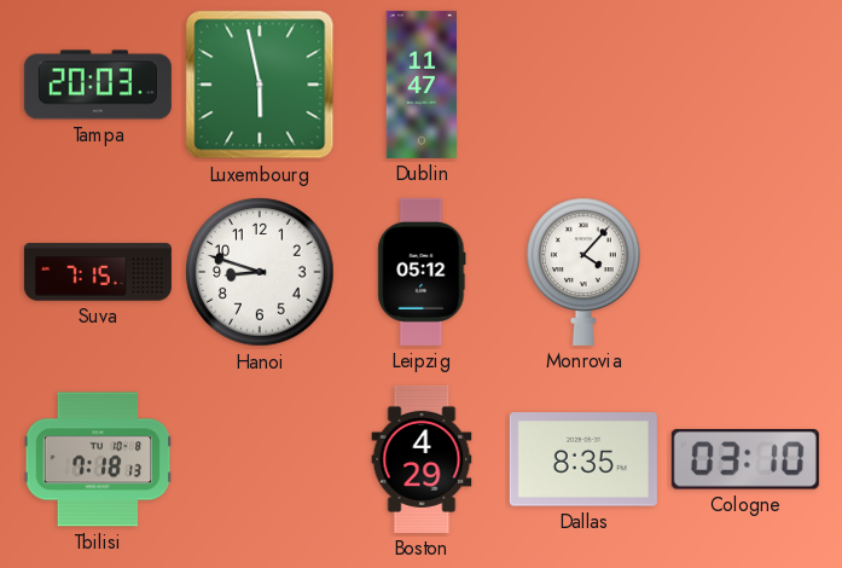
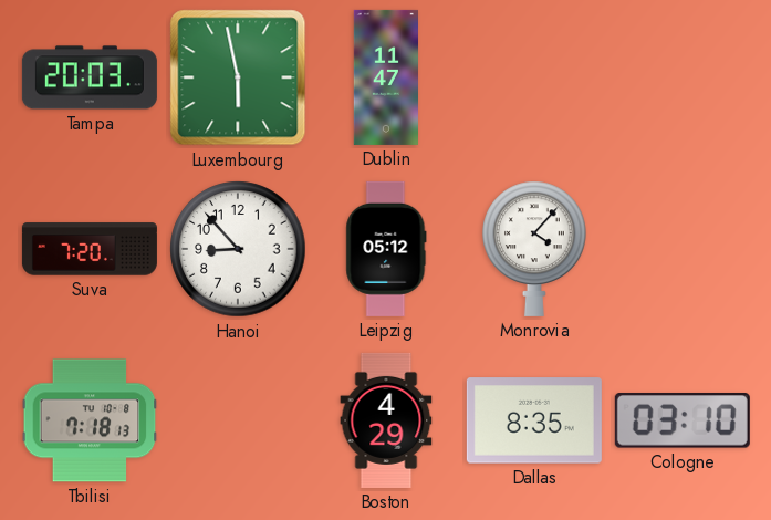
Suva: 7:15 -> 7:20 (90, 249)
Hanoi: 8:48 -> 8:53 (238, 249)
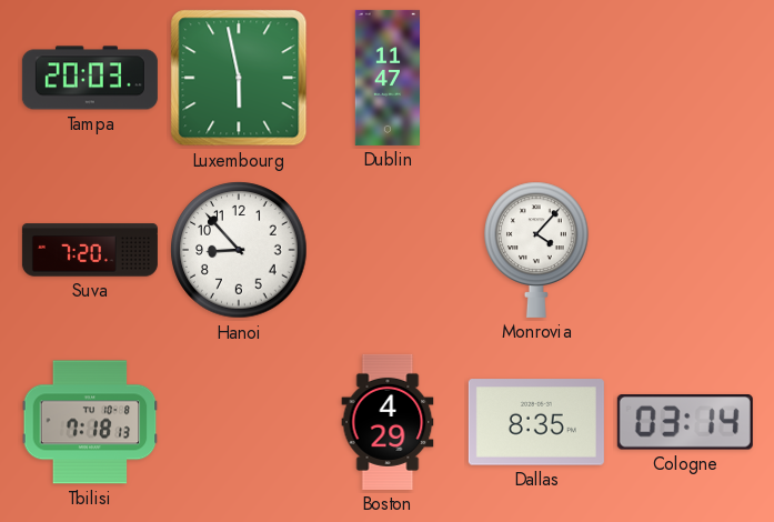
Leipzig: 05:12 -> none (386, 249)
Cologne: 03:10 -> 03:14 (685, 422)
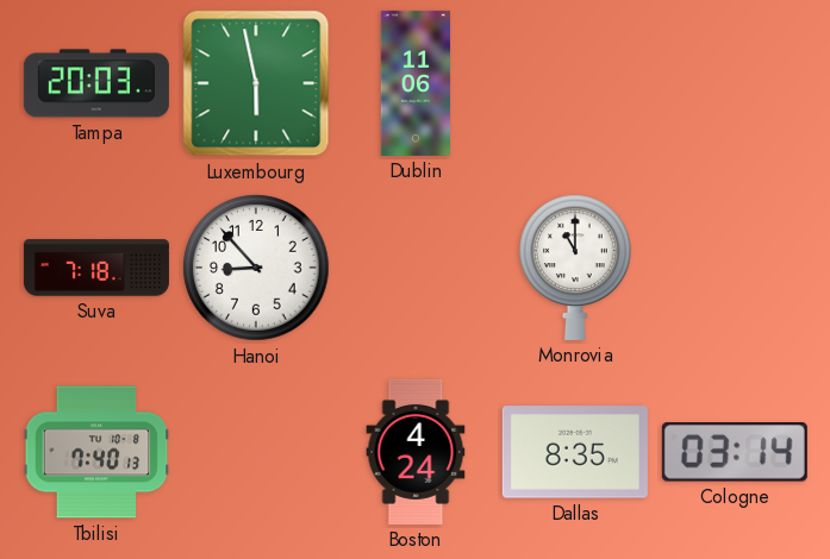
Dublin: 11:47 -> 11:06 (414, 83)
Suva: 7:20 -> 7:18 (96, 268)
Monrovia: 4:07 -> 11:00 (575, 268)
Tbilisi: 7:18 -> 7:40 (96, 452)
Boston: 4:29 -> 4:24 (416, 452)
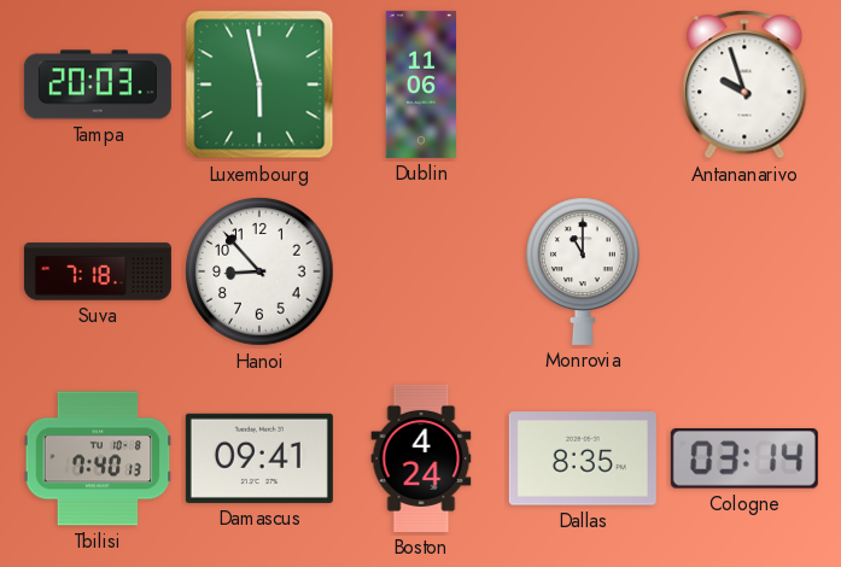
Antananarivo: none -> 9:57 (744, 84)
Damascus: none -> 09:41 (259, 458)
